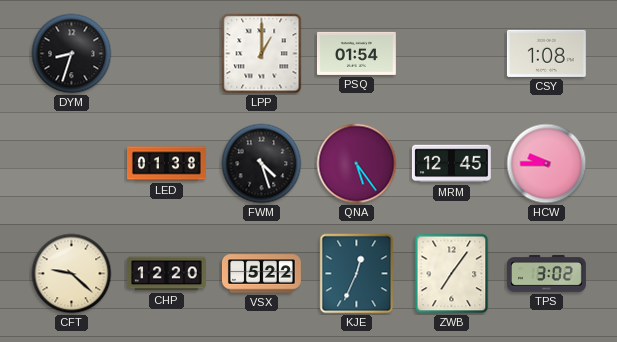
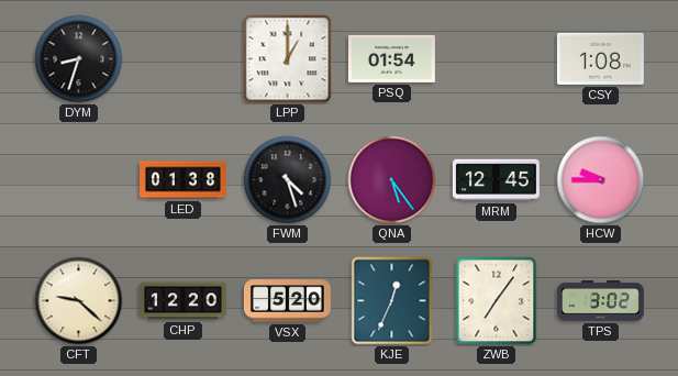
VSX: 5:22 -> 5:20 (287, 301)
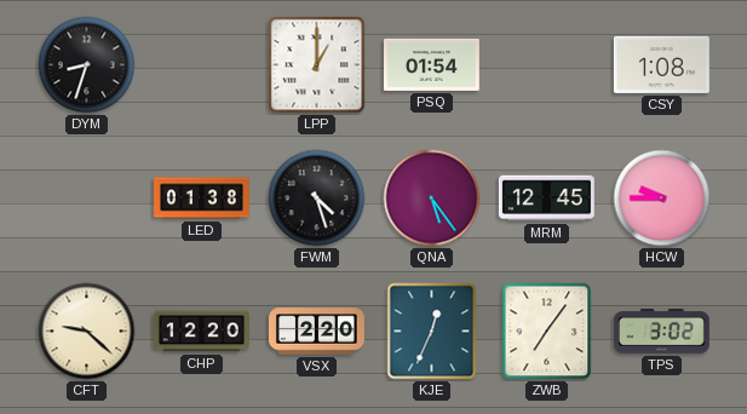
VSX: 5:20 -> 2:20 (316, 332)
